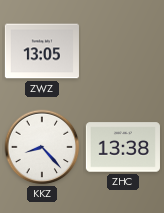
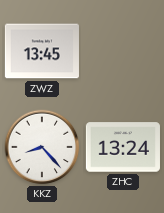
ZWZ: 13:05 -> 13:45 (42, 51)
ZHC: 13:38 -> 13:24 (123, 147)
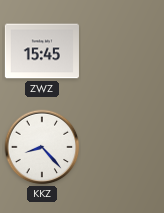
ZWZ: 13:45 -> 15:45 (42, 51)
ZHC: 13:24 -> none (123, 147)
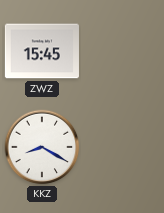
KKZ: 8:23 -> 8:20 (42, 147)
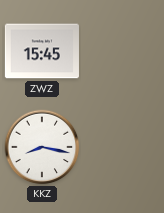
KKZ: 8:20 -> 8:17 (42, 147)
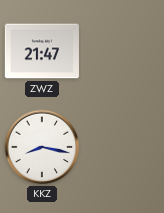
ZWZ: 15:45 -> 21:47 (42, 51)
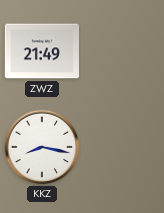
ZWZ: 21:47 -> 21:49 (42, 51)
